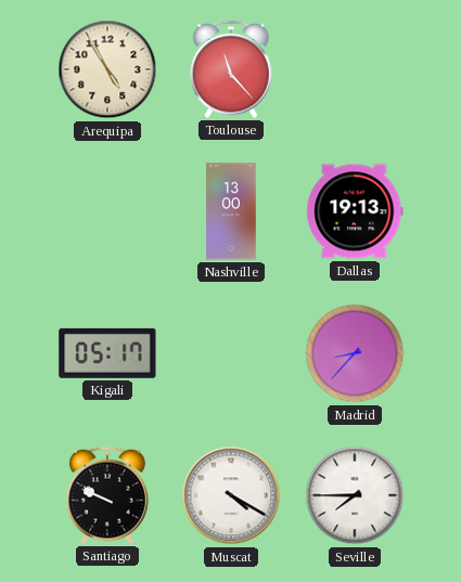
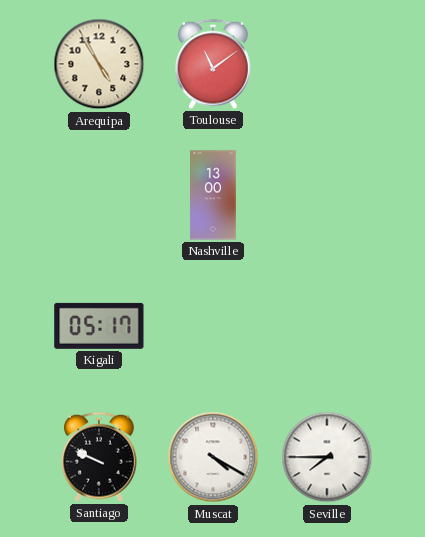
Toulouse: 11:23 -> 11:09 (214, 64)
Dallas: 19:13 -> none (355, 211)
Madrid: 8:37 -> none (355, 353)
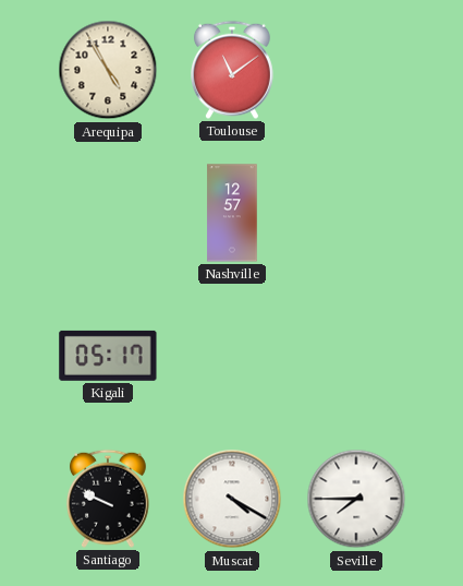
Nashville: 13:00 -> 12:57 (232, 213)
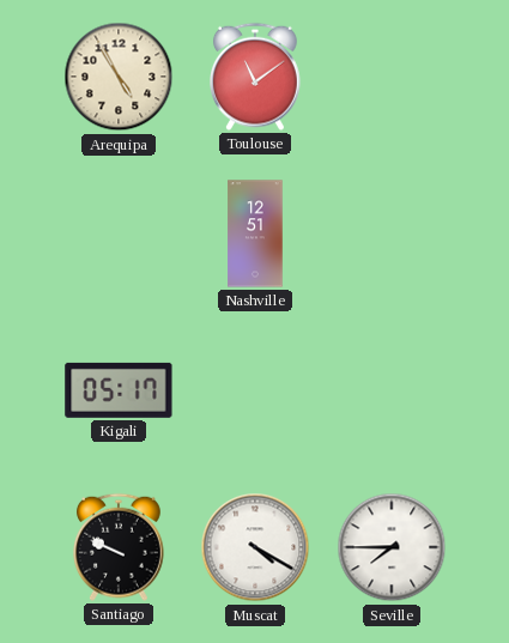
Nashville: 12:57 -> 12:51 (255, 233)
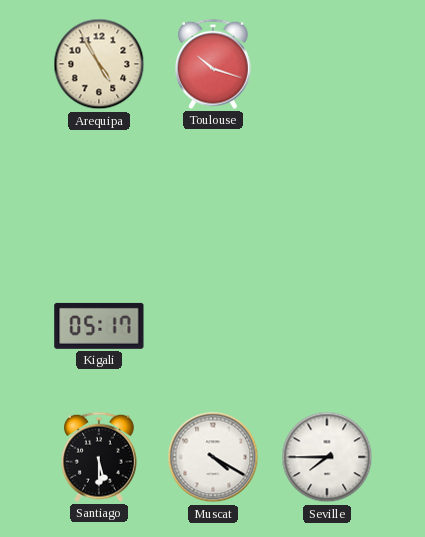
Toulouse: 11:09 -> 10:18 (214, 64)
Nashville: 12:51 -> none (255, 233)
Santiago: 9:49 -> 5:30 (100, 457)
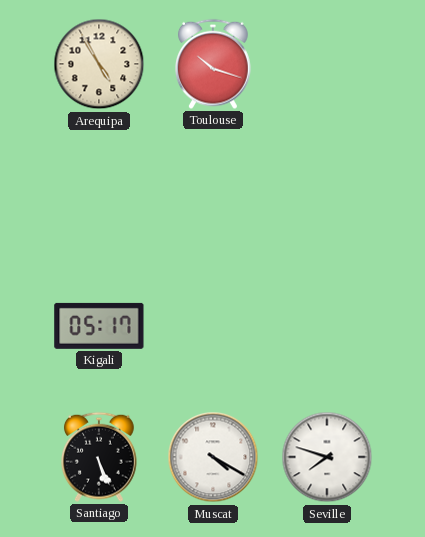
Santiago: 5:30 -> 5:26 (100, 457)
Seville: 7:45 -> 7:48 (327, 457)
